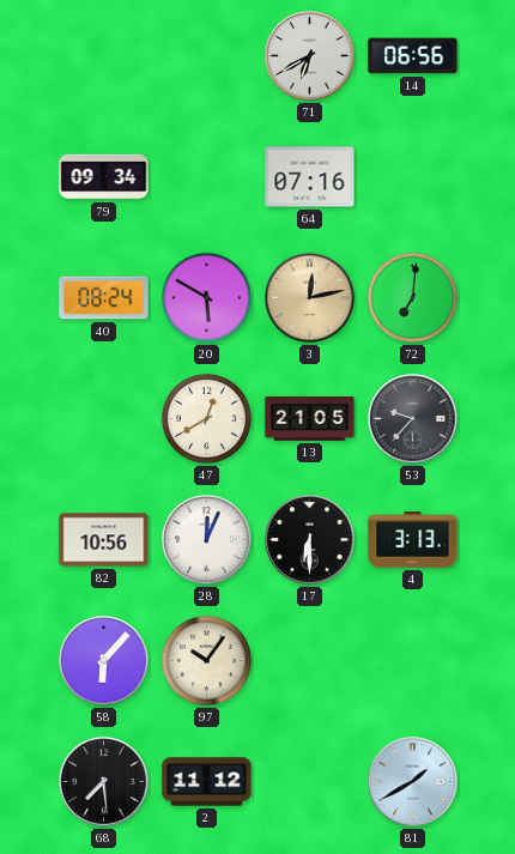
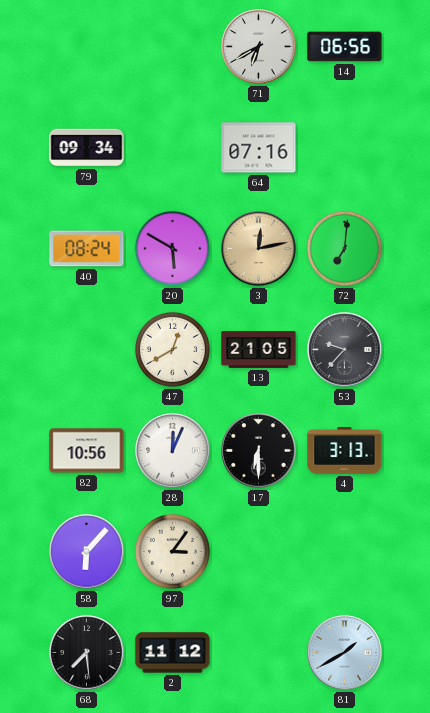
97: 10:06 -> 3:06 (172, 551)
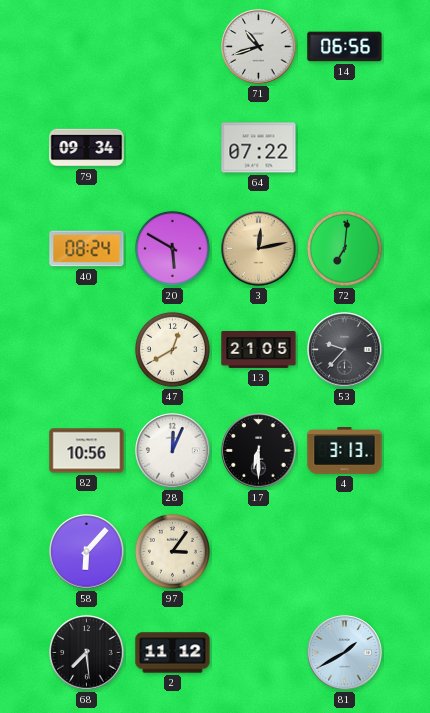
71: 6:40 -> 10:42 (259, 47)
64: 07:16 -> 07:22 (259, 148)
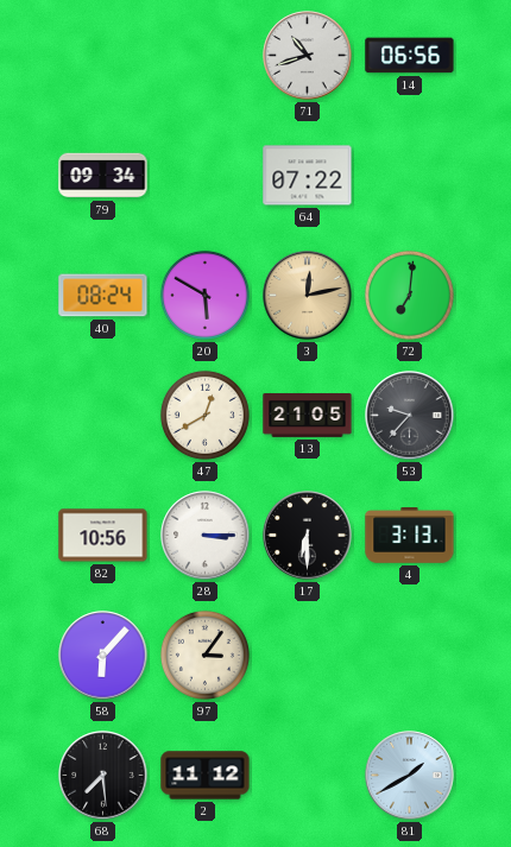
28: 12:04 -> 3:15 (206, 536)
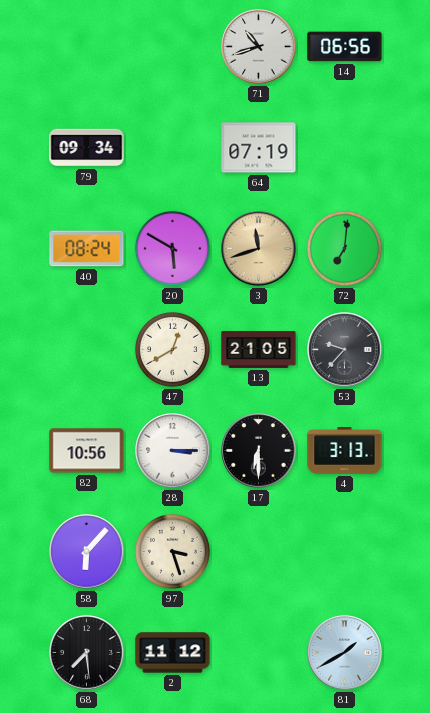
64: 07:22 -> 07:19 (259, 148)
3: 12:13 -> 11:42 (259, 249)
97: 3:06 -> 3:27 (172, 551)
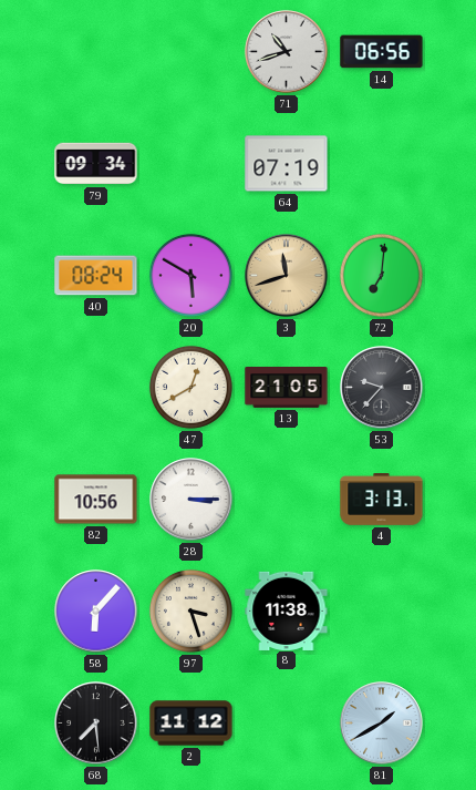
17: 6:30 -> none (259, 451)
8: none -> 11:38 (287, 611)
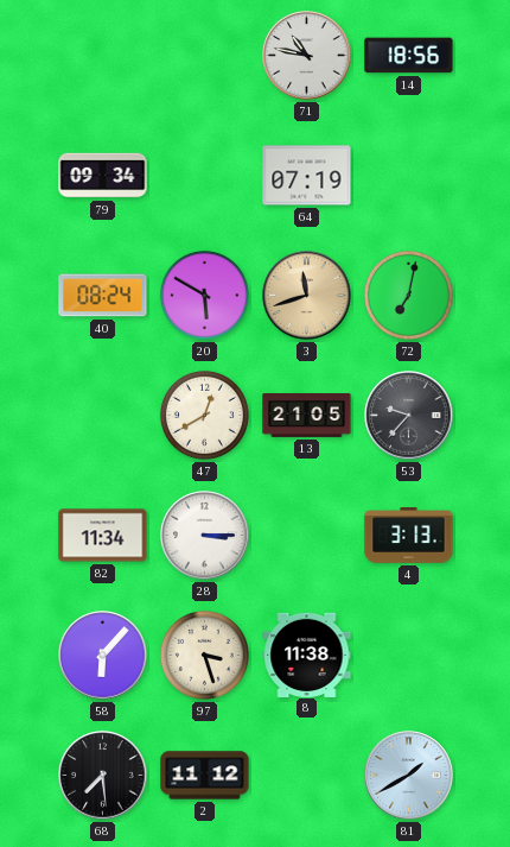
71: 10:42 -> 10:47 (307, 56)
14: 06:56 -> 18:56 (409, 56)
72: 7:01 -> 7:02 (408, 295)
82: 10:56 -> 11:34 (103, 536)
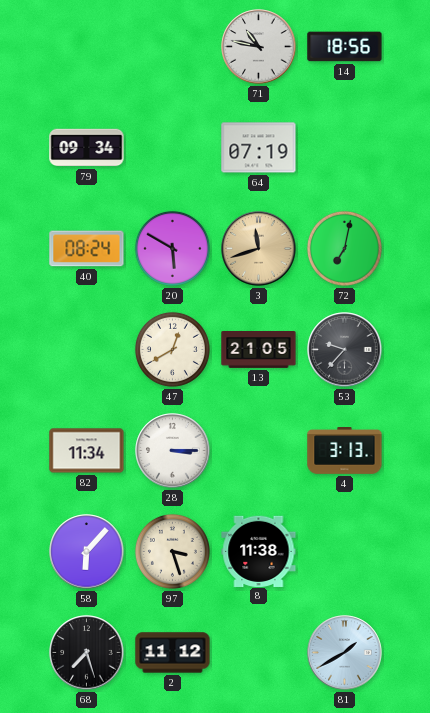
68: 7:29 -> 7:27 (87, 653)
